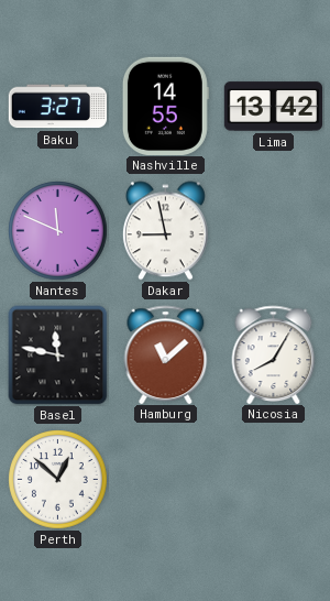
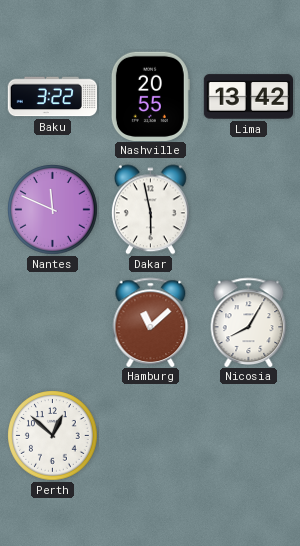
Baku: 3:27 -> 3:22 (52, 97)
Nashville: 14:55 -> 20:55 (150, 96)
Dakar: 8:58 -> 5:58 (150, 210)
Basel: 11:47 -> none (58, 356)
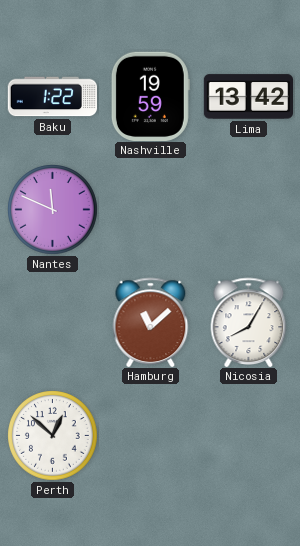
Baku: 3:22 -> 1:22 (52, 97)
Nashville: 20:55 -> 19:59 (150, 96)
Dakar: 5:58 -> none (150, 210)
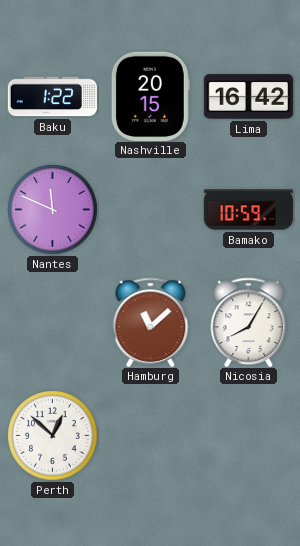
Nashville: 19:59 -> 20:15 (150, 96)
Lima: 13:42 -> 16:42 (248, 97)
Bamako: none -> 10:59 (249, 210)
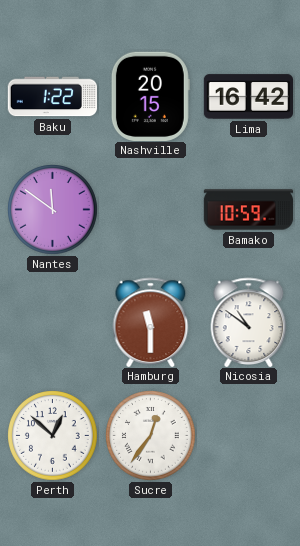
Nantes: 11:49 -> 11:51 (53, 210)
Hamburg: 11:08 -> 11:30 (151, 322)
Nicosia: 8:05 -> 10:51 (249, 322)
Sucre: none -> 12:36 (151, 436)
